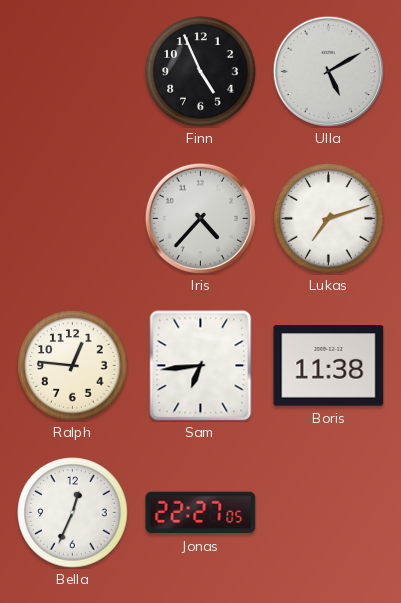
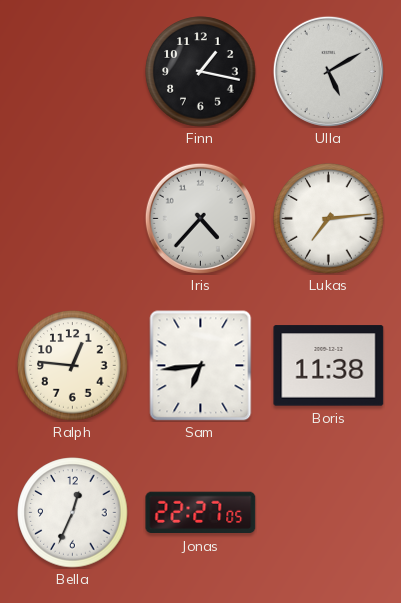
Finn: 4:56 -> 1:17 (201, 72)
Lukas: 7:12 -> 7:14 (329, 219)
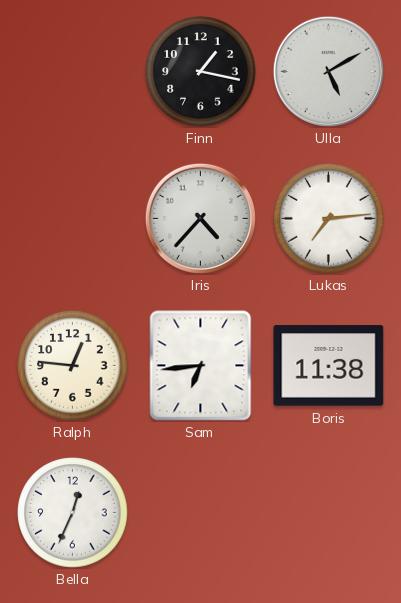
Jonas: 22:27 -> none (201, 513)
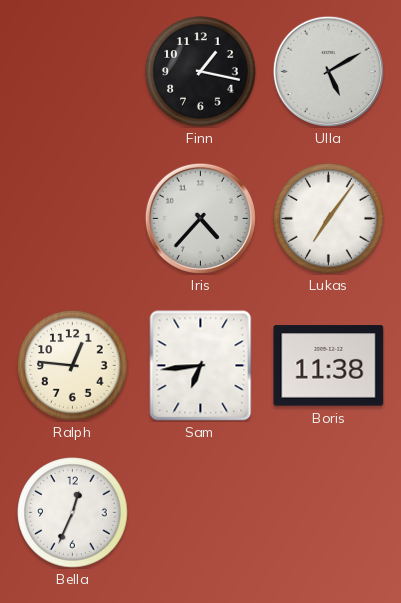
Lukas: 7:14 -> 7:06 (329, 219)
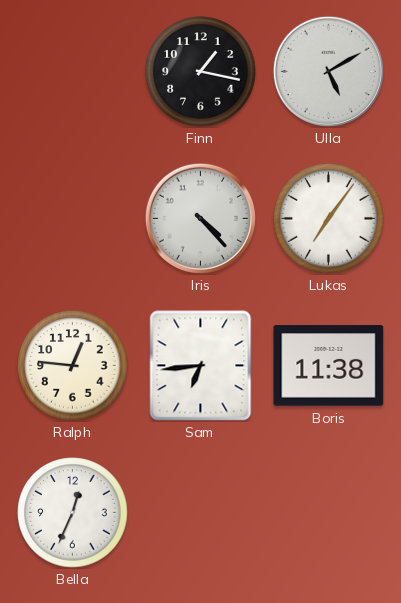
Iris: 4:37 -> 4:23 (200, 218)
